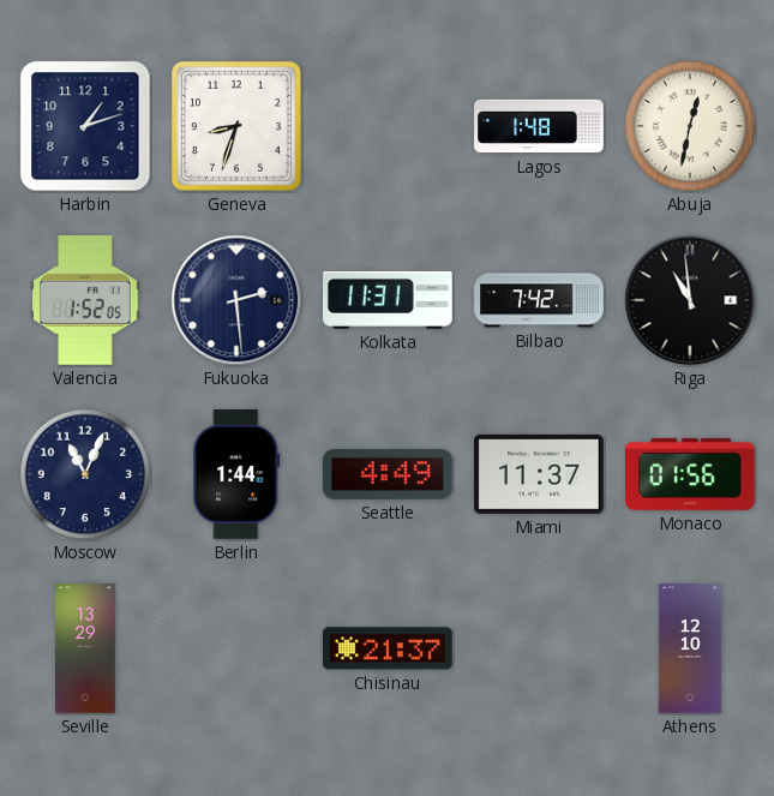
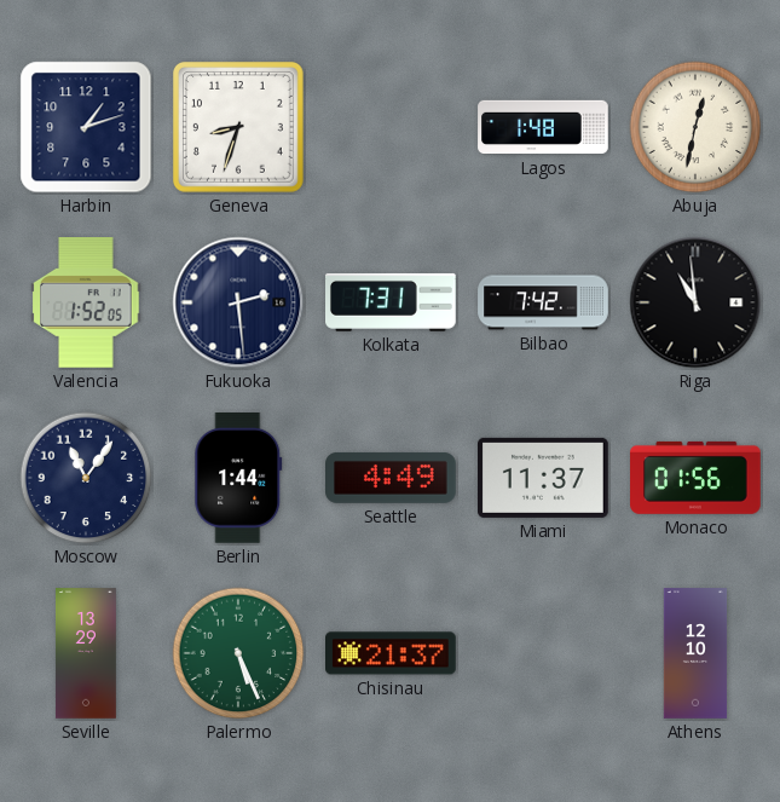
Kolkata: 11:31 -> 7:31 (392, 302)
Moscow: 11:04 -> 11:06 (86, 478)
Palermo: none -> 5:26 (238, 653)
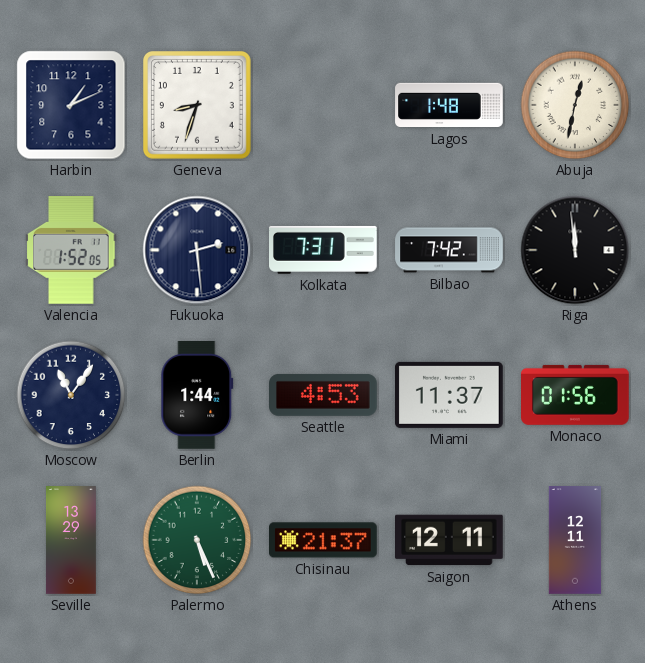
Harbin: 1:12 -> 1:11 (71, 105)
Riga: 10:59 -> 11:59 (575, 250)
Seattle: 4:49 -> 4:53 (324, 395)
Saigon: none -> 12:11 (450, 540)
Athens: 12:10 -> 12:11 (575, 540)
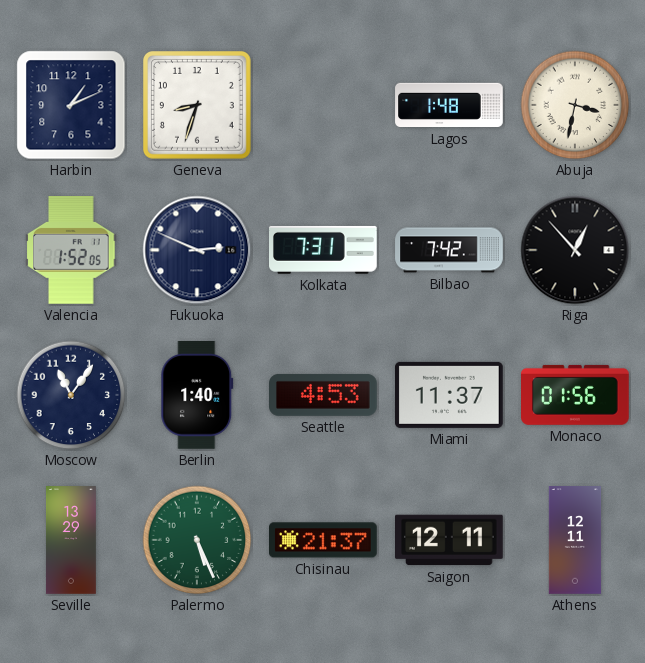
Abuja: 12:32 -> 3:32 (575, 105)
Fukuoka: 2:29 -> 2:49 (197, 250)
Riga: 11:59 -> 12:53 (575, 250)
Berlin: 1:44 -> 1:40 (197, 396)
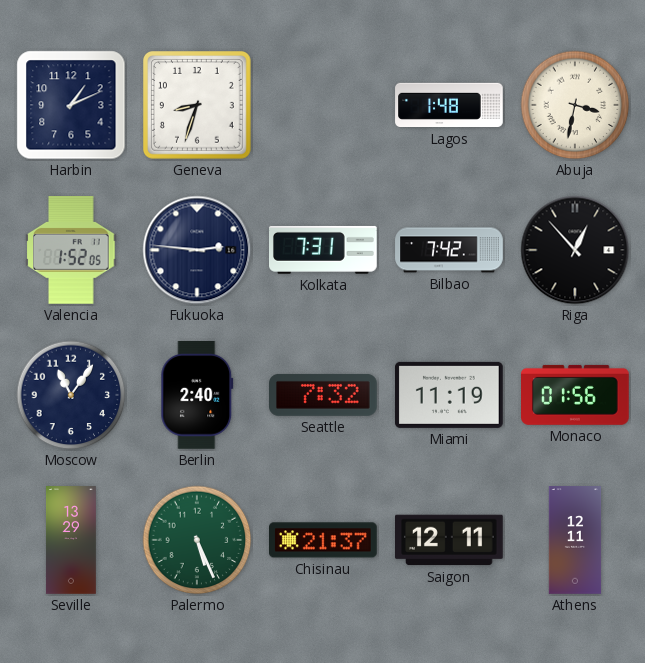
Fukuoka: 2:49 -> 2:46 (197, 250)
Berlin: 1:40 -> 2:40 (197, 396)
Seattle: 4:53 -> 7:32 (324, 395)
Miami: 11:37 -> 11:19 (450, 395)
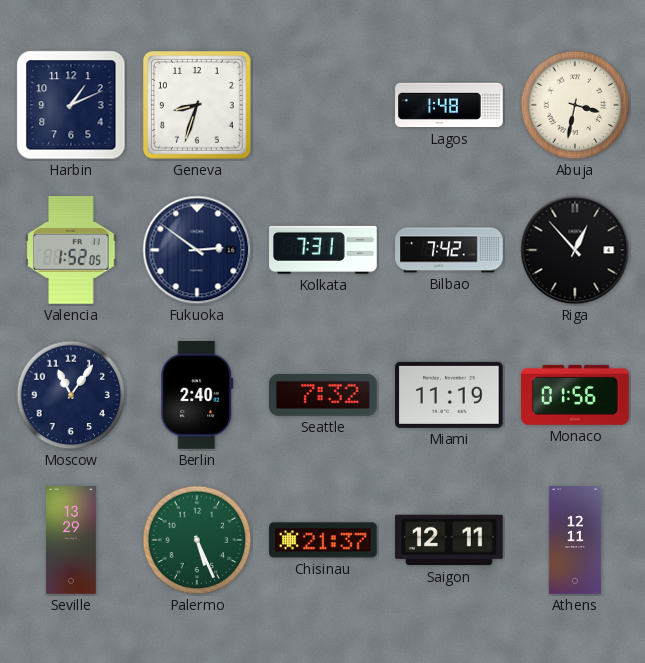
Fukuoka: 2:46 -> 2:51 (197, 250)
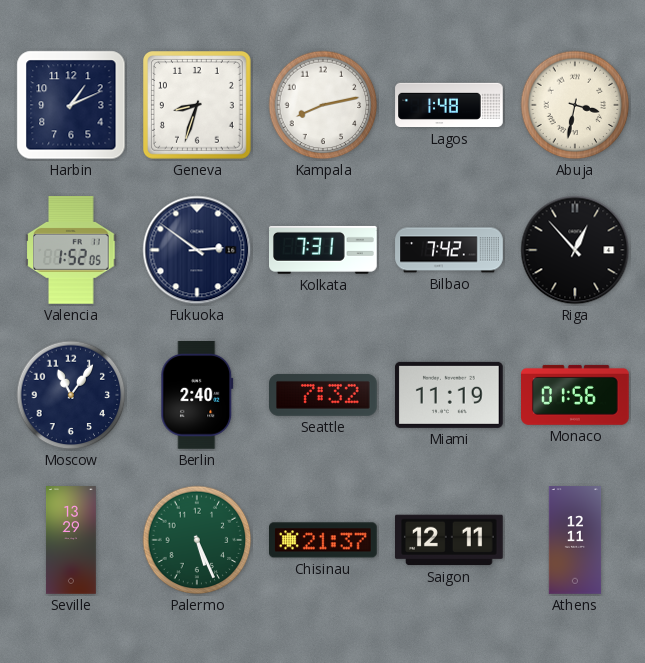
Kampala: none -> 8:13 (323, 105)
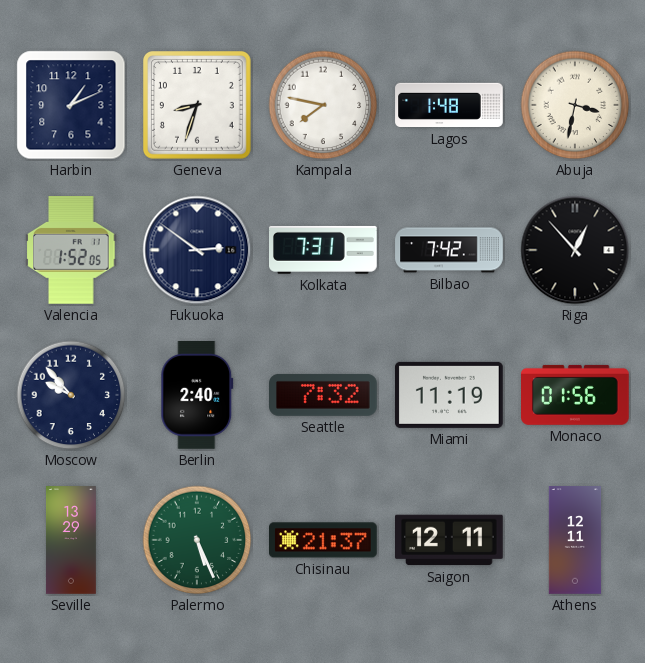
Kampala: 8:13 -> 7:47 (323, 105)
Moscow: 11:06 -> 9:53 (71, 395)
